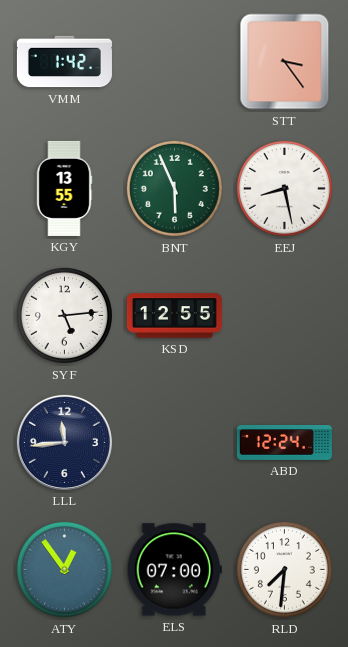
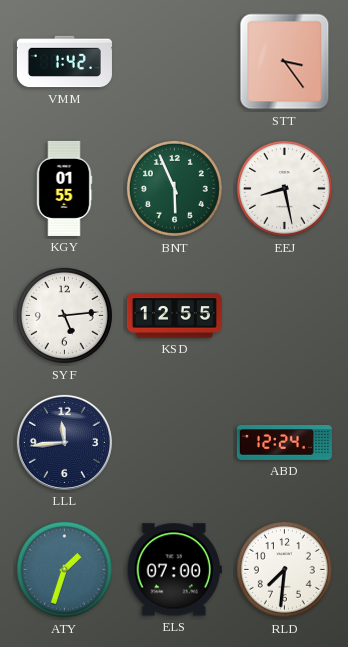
KGY: 13:55 -> 01:55 (64, 188)
ATY: 12:54 -> 1:33 (64, 569)
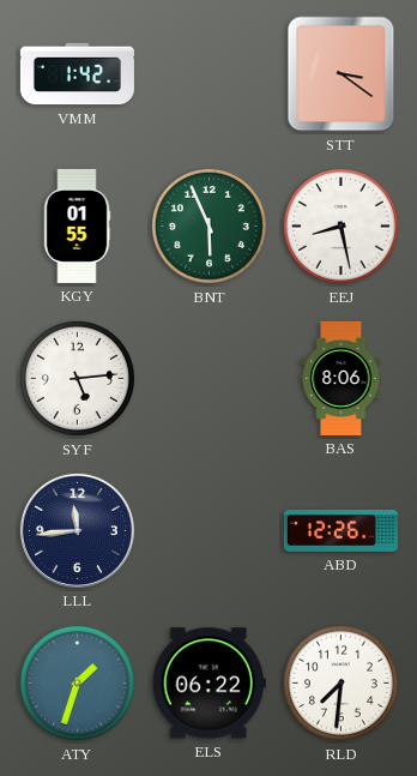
STT: 3:24 -> 3:21 (342, 74)
KSD: 12:55 -> none (174, 316)
BAS: none -> 8:06 (342, 378)
ABD: 12:24 -> 12:26 (340, 531)
ELS: 07:00 -> 06:22 (208, 684)
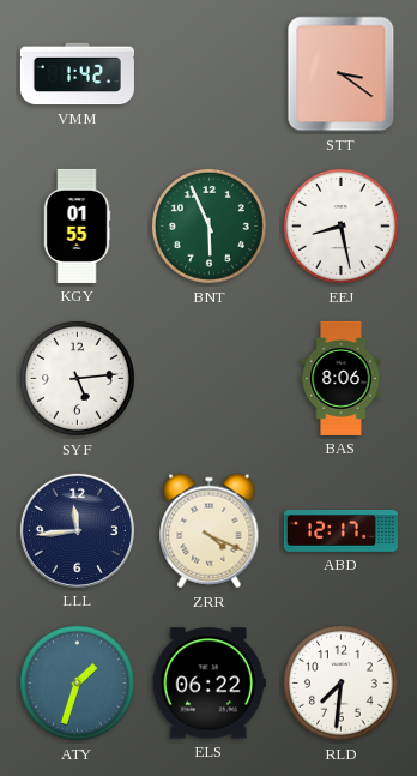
ZRR: none -> 4:19 (210, 531)
ABD: 12:26 -> 12:17 (340, 531)
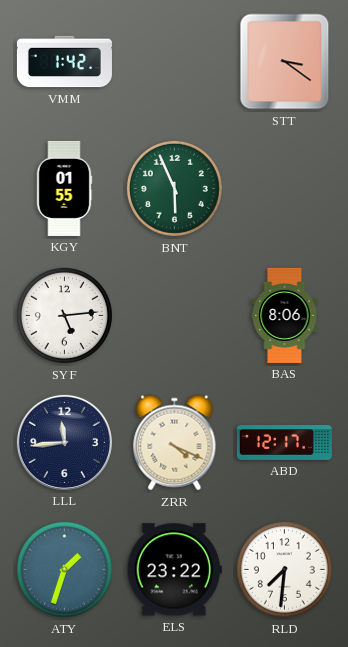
EEJ: 8:28 -> none (340, 225)
ELS: 06:22 -> 23:22 (174, 570)
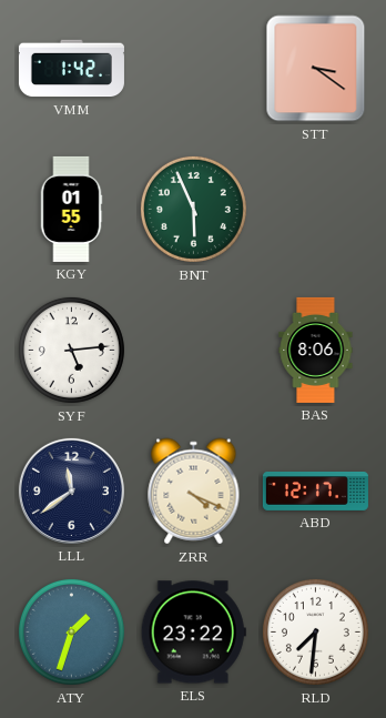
LLL: 11:44 -> 11:39 (71, 491)
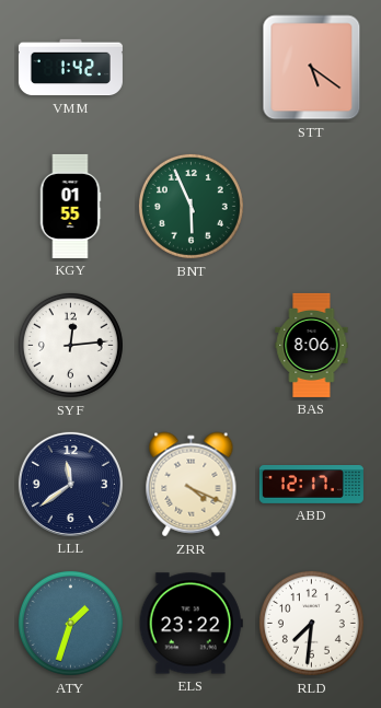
STT: 3:21 -> 5:21 (312, 68)
SYF: 5:14 -> 12:14 (70, 345)
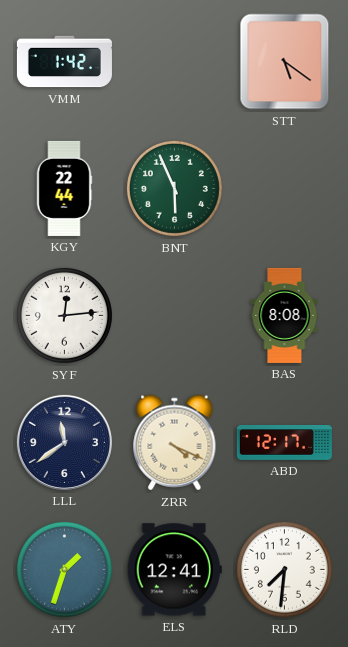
KGY: 01:55 -> 22:44 (64, 188)
BAS: 8:06 -> 8:08 (285, 315)
ELS: 23:22 -> 12:41 (174, 570)
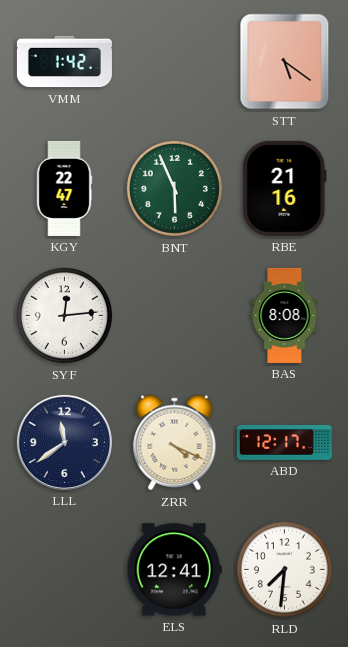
KGY: 22:44 -> 22:47 (64, 188)
RBE: none -> 21:16 (285, 188)
ATY: 1:33 -> none (64, 569)
